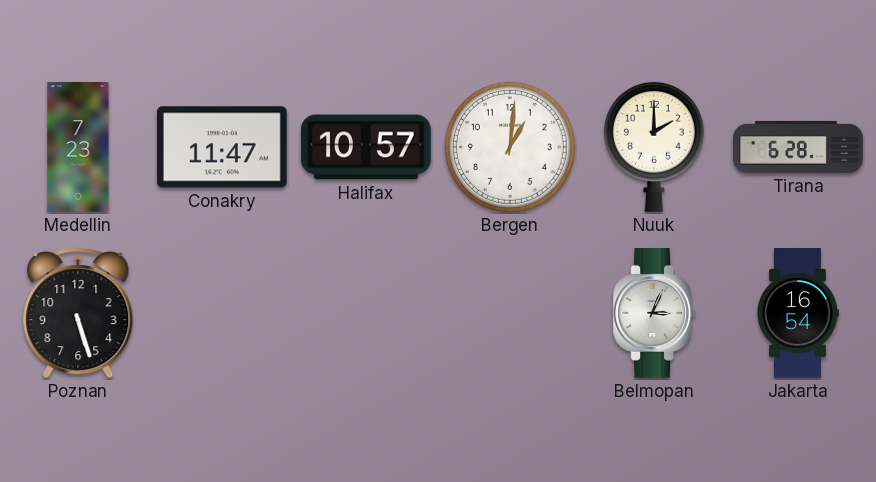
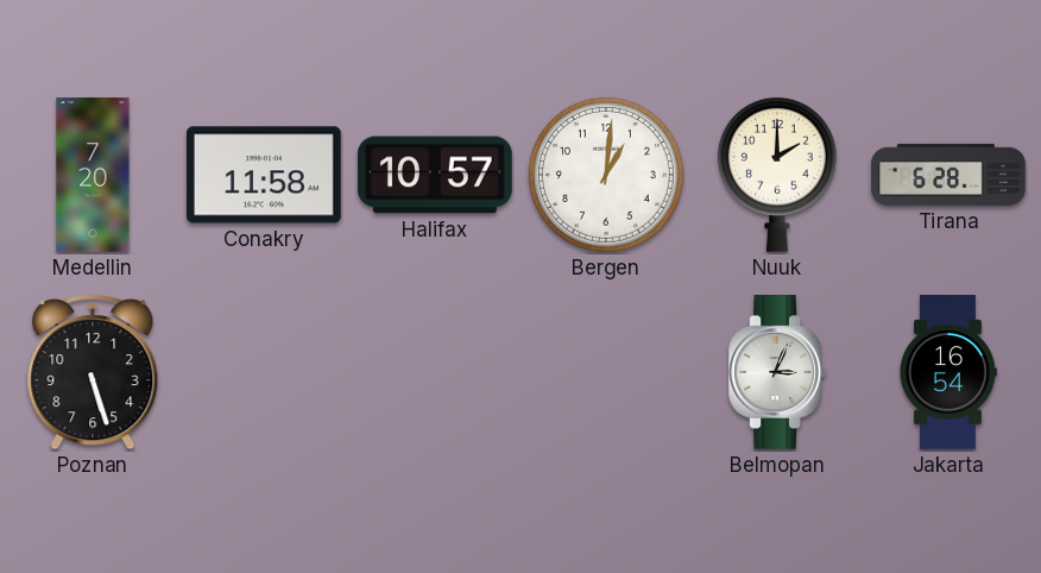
Medellin: 7:23 -> 7:20 (93, 175)
Conakry: 11:47 -> 11:58 (265, 175)
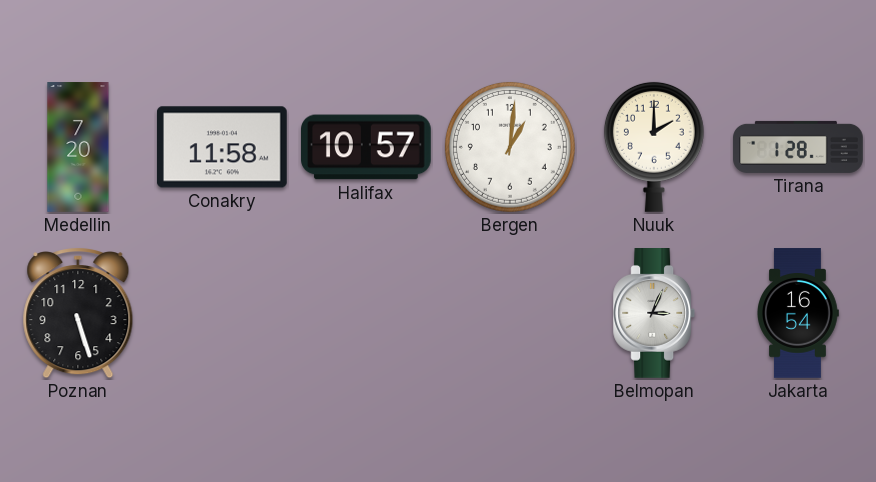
Tirana: 6:28 -> 1:28 (798, 147)
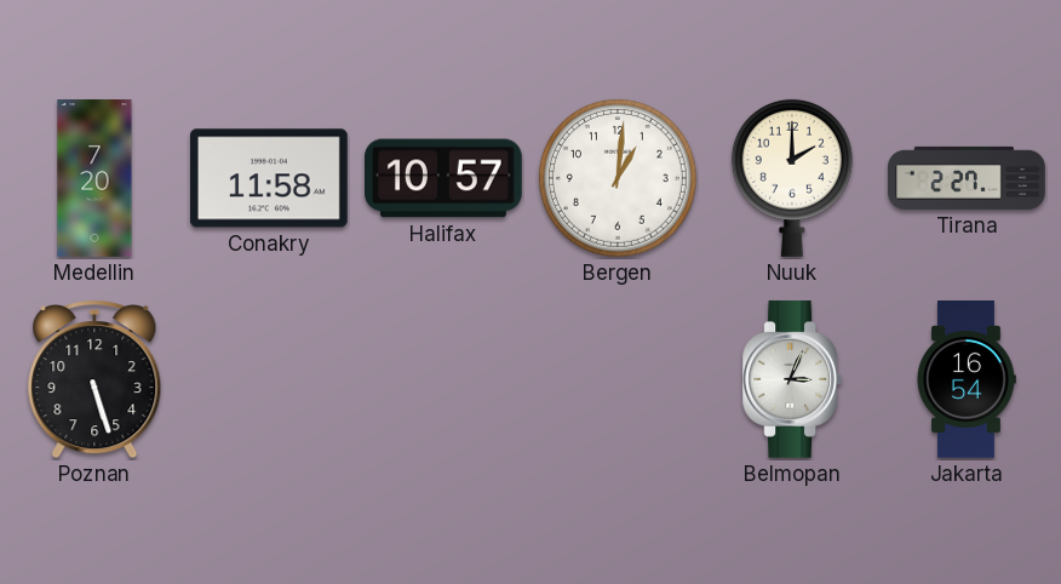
Tirana: 1:28 -> 2:27 (967, 178)
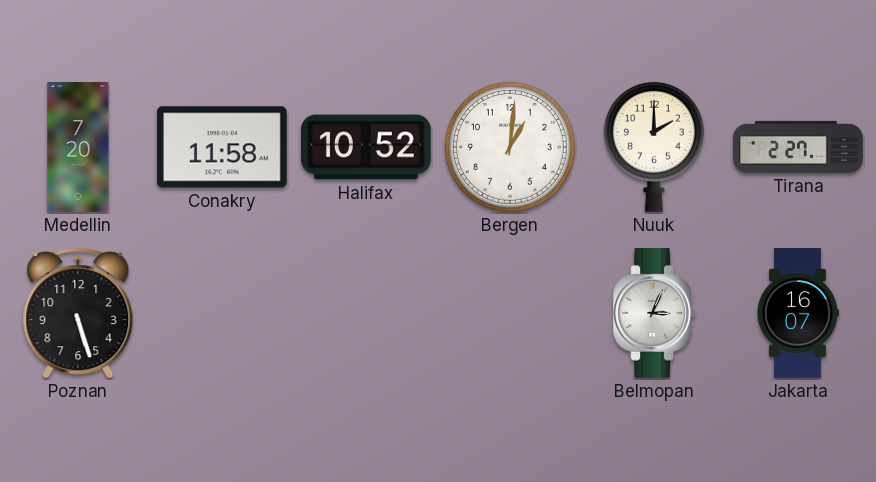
Halifax: 10:57 -> 10:52 (367, 147)
Jakarta: 16:54 -> 16:07 (798, 313)
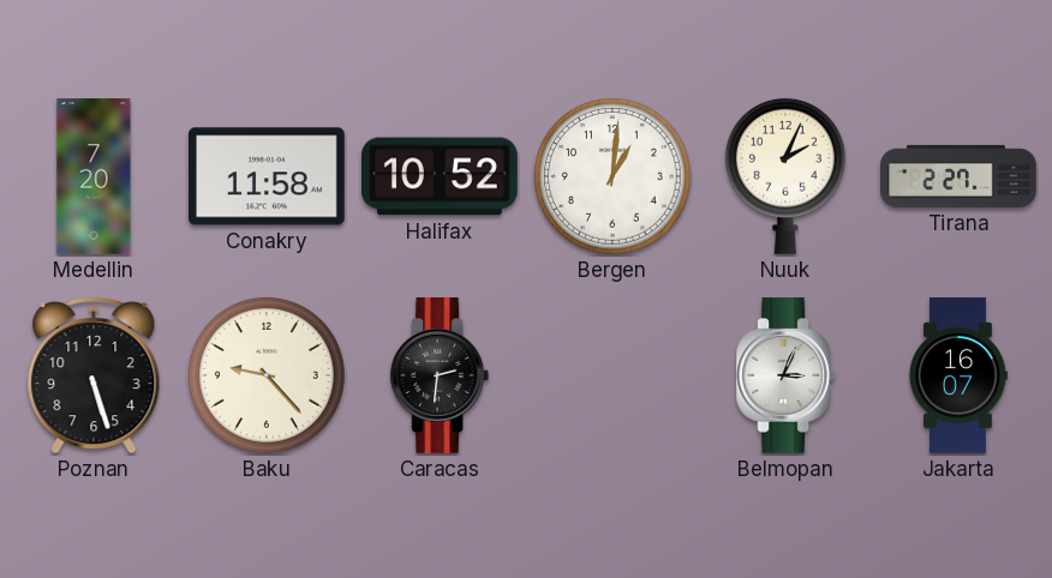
Nuuk: 2:00 -> 2:04 (785, 176)
Baku: none -> 9:23 (267, 375)
Caracas: none -> 2:31 (438, 377)
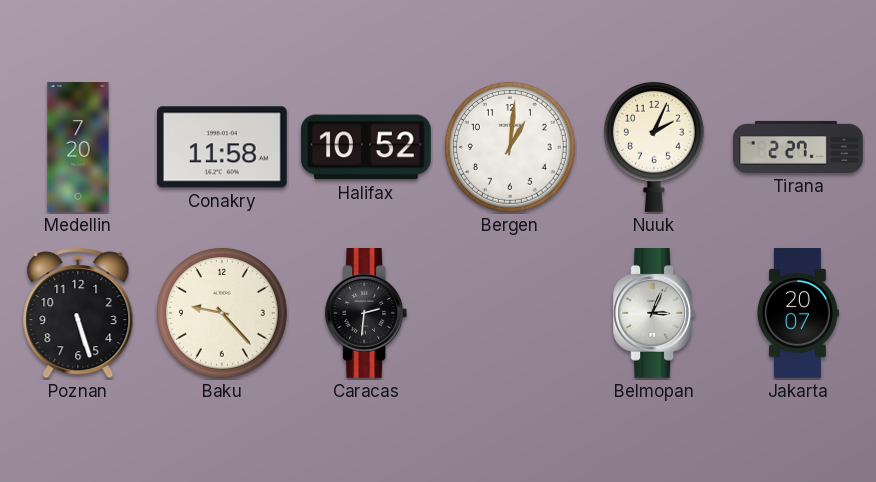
Jakarta: 16:07 -> 20:07 (798, 313)
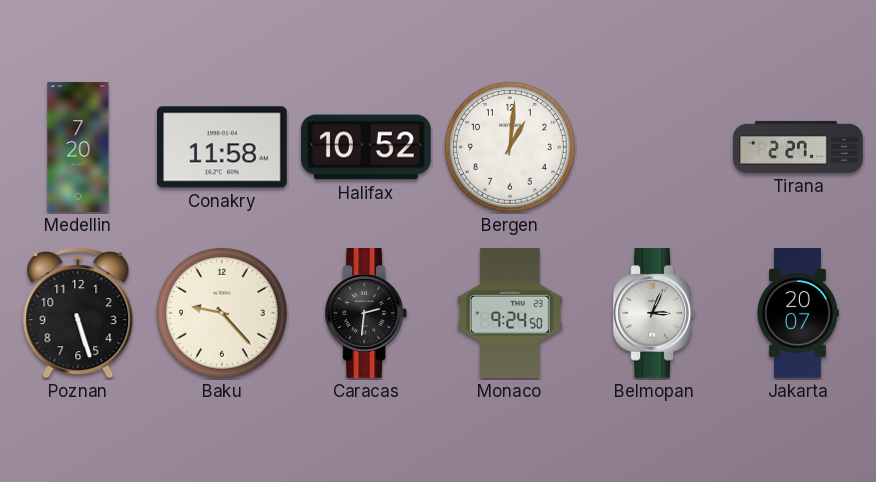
Nuuk: 2:04 -> none (654, 147)
Monaco: none -> 9:24 (510, 313)
